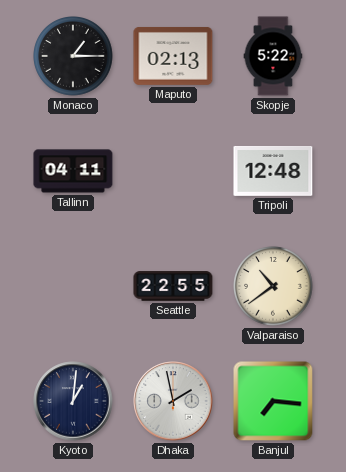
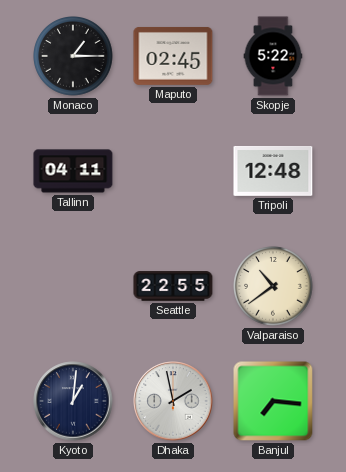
Maputo: 02:13 -> 02:45 (173, 56)
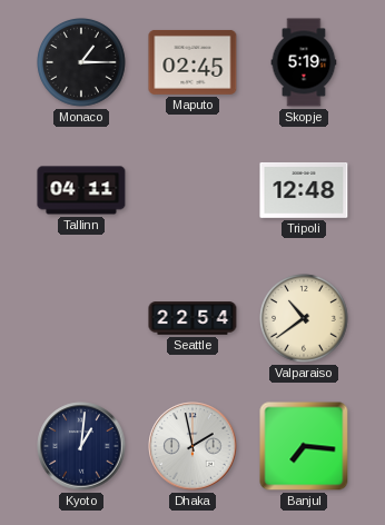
Skopje: 5:22 -> 5:19 (304, 62)
Seattle: 22:55 -> 22:54 (192, 318)
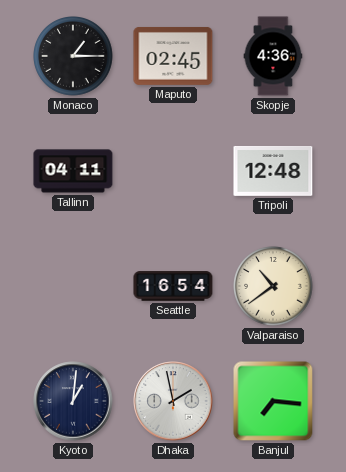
Skopje: 5:19 -> 4:36 (273, 56)
Seattle: 22:54 -> 16:54 (173, 286)
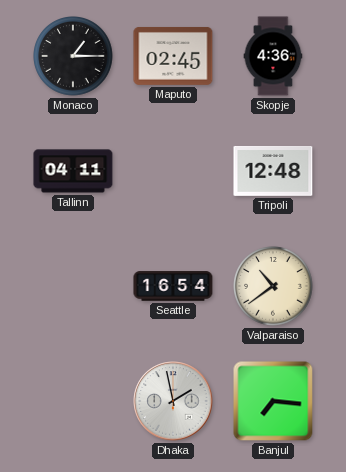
Kyoto: 1:01 -> none (73, 401)
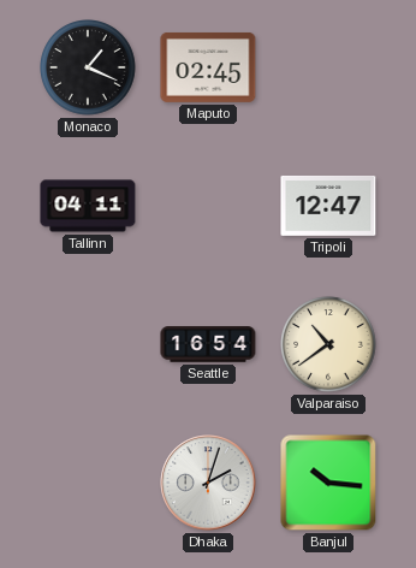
Monaco: 1:15 -> 1:19 (89, 69)
Skopje: 4:36 -> none (273, 56)
Tripoli: 12:48 -> 12:47 (328, 206)
Dhaka: 1:58 -> 2:03 (208, 483)
Banjul: 7:16 -> 10:16 (328, 483)
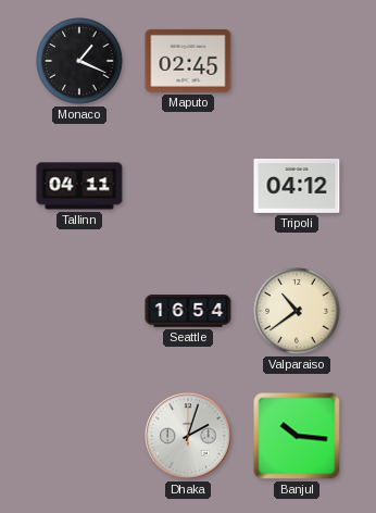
Tripoli: 12:47 -> 04:12 (297, 186)
